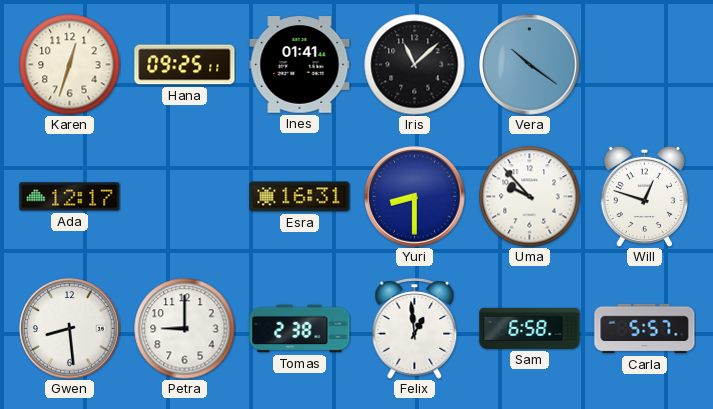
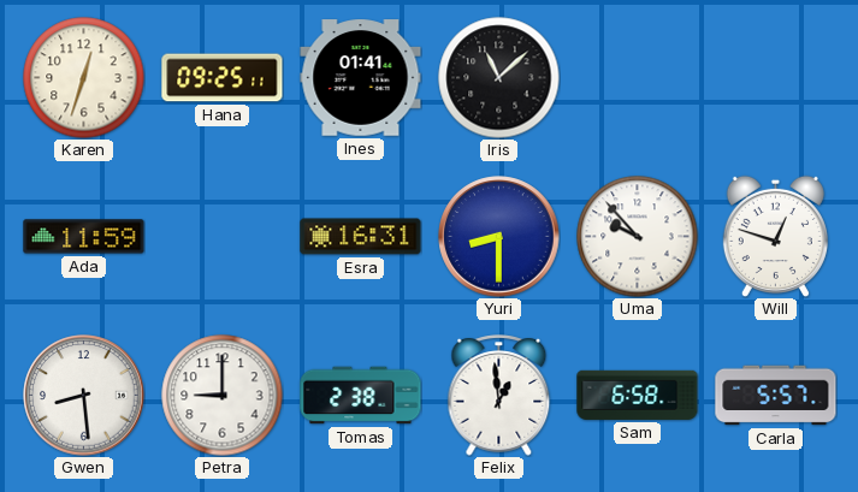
Vera: 10:21 -> none (530, 65)
Ada: 12:17 -> 11:59 (84, 237)
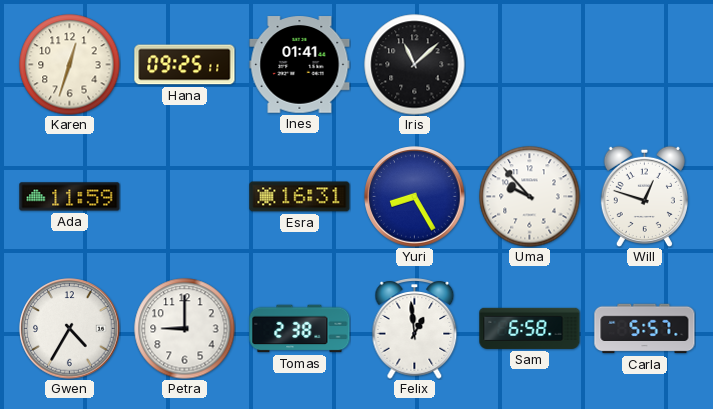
Yuri: 8:30 -> 8:25 (415, 197)
Gwen: 8:29 -> 4:35 (70, 329)
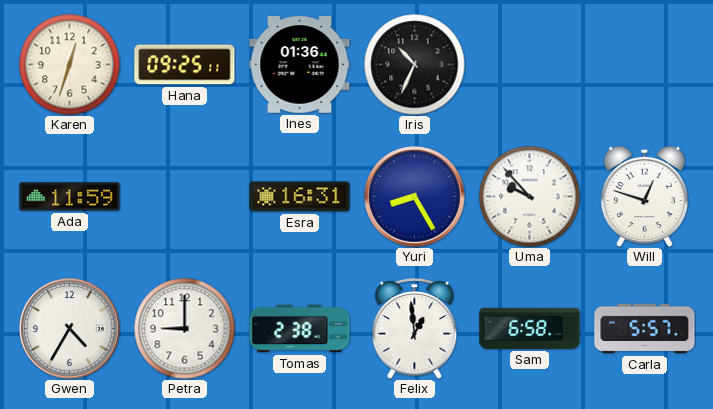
Ines: 01:41 -> 01:36 (300, 65)
Iris: 11:08 -> 10:34 (415, 65)
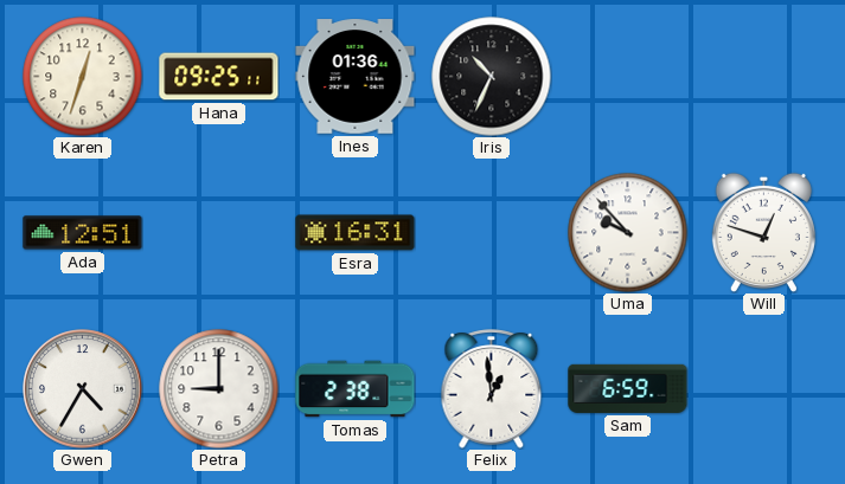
Ada: 11:59 -> 12:51 (83, 233)
Yuri: 8:25 -> none (415, 197)
Sam: 6:58 -> 6:59 (628, 388)
Carla: 5:57 -> none (645, 329)
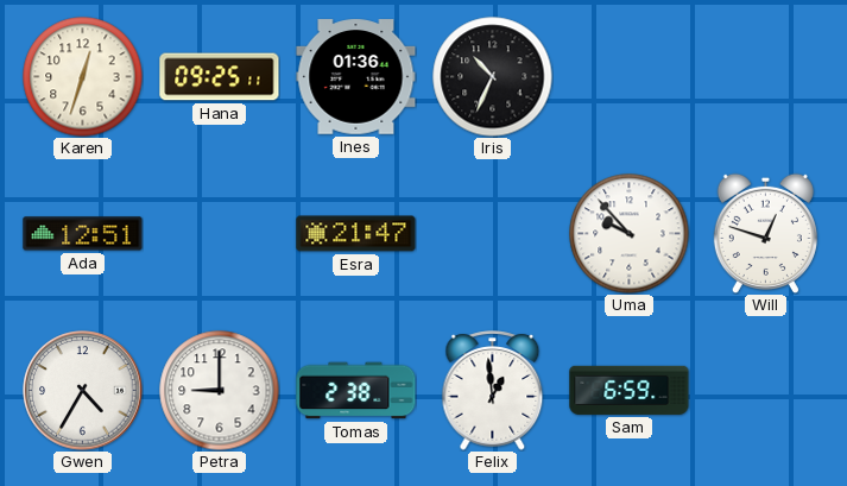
Esra: 16:31 -> 21:47 (356, 234)
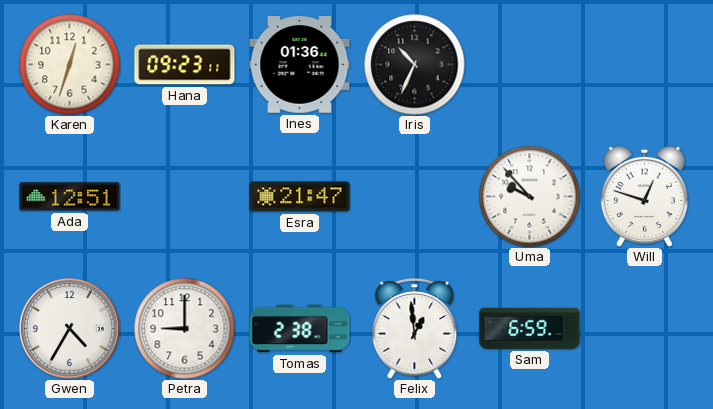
Hana: 09:25 -> 09:23 (185, 65)
